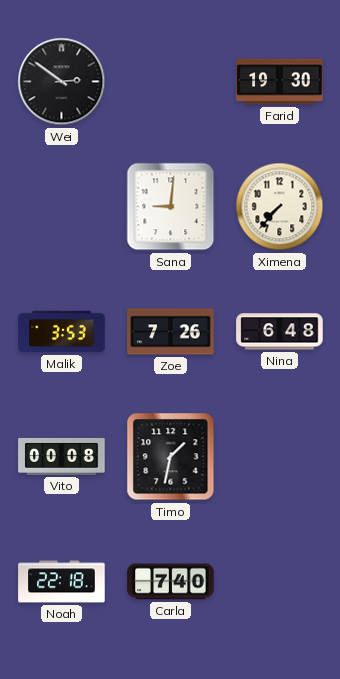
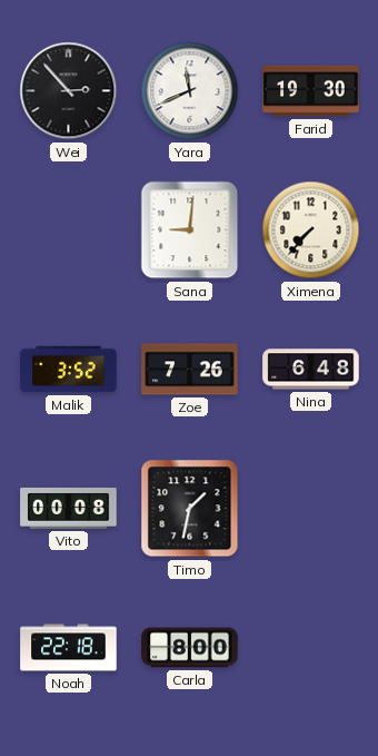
Wei: 2:51 -> 2:53 (69, 91)
Yara: none -> 11:41 (190, 91)
Malik: 3:53 -> 3:52 (69, 370)
Carla: 7:40 -> 8:00 (190, 648)
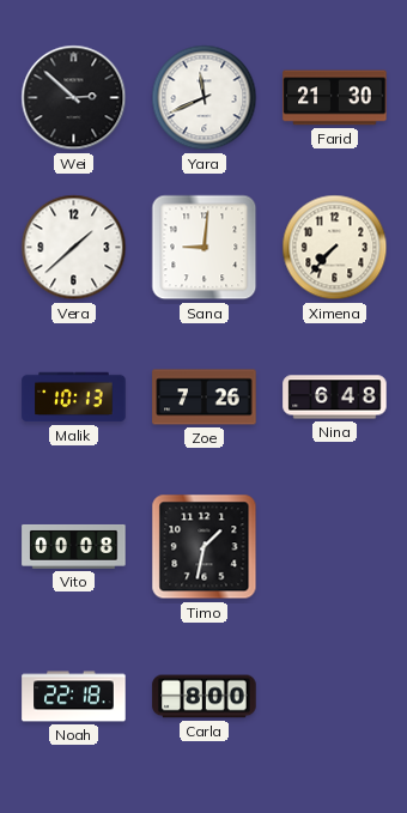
Wei: 2:53 -> 2:52 (74, 98)
Farid: 19:30 -> 21:30 (335, 98)
Vera: none -> 1:38 (74, 248)
Malik: 3:52 -> 10:13 (74, 398)
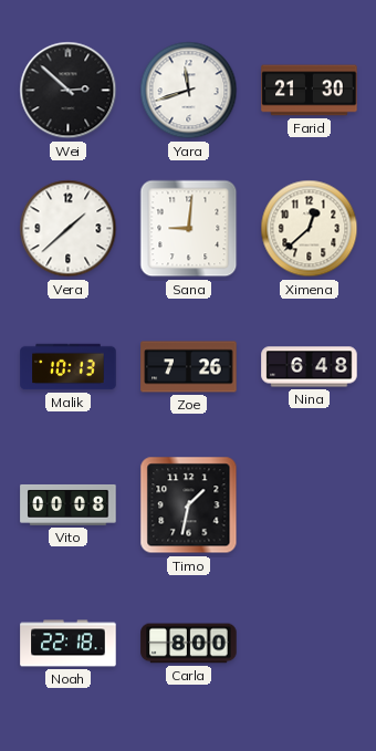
Yara: 11:41 -> 11:42 (189, 91)
Ximena: 7:37 -> 12:38 (310, 229)
